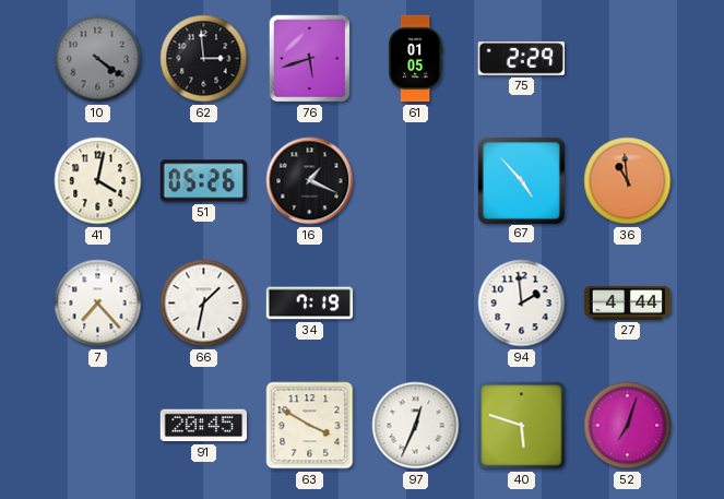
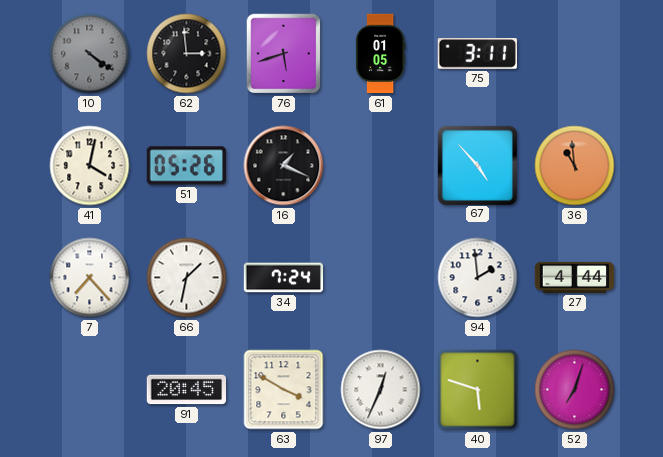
75: 2:29 -> 3:11 (477, 54)
34: 7:19 -> 7:24 (284, 278)
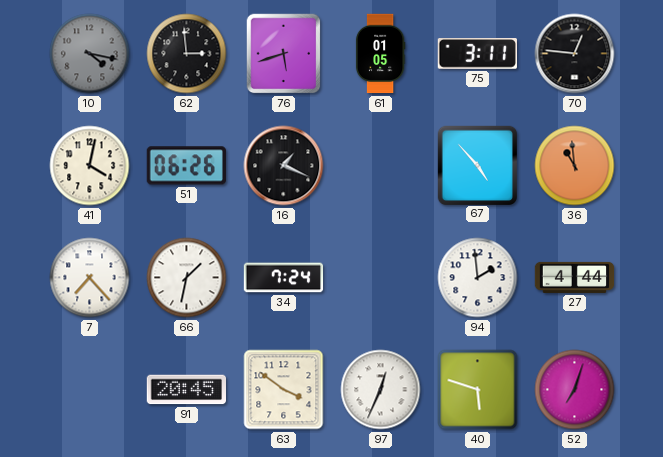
10: 4:21 -> 4:17 (90, 54)
70: none -> 12:46 (575, 54)
51: 05:26 -> 06:26 (186, 166)
63: 3:50 -> 3:51 (284, 390)
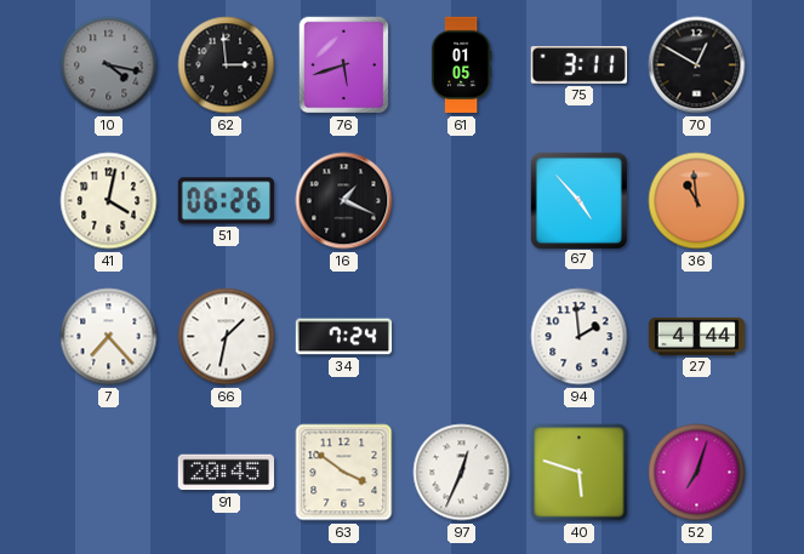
70: 12:46 -> 12:50 (697, 65)
